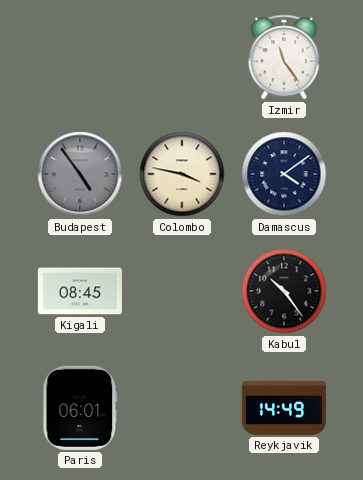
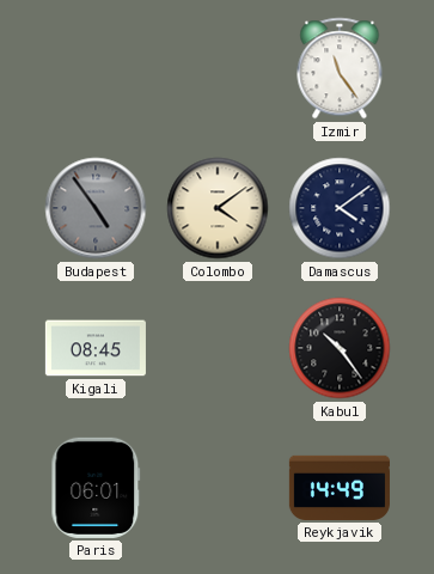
Colombo: 3:47 -> 4:09 (218, 208)
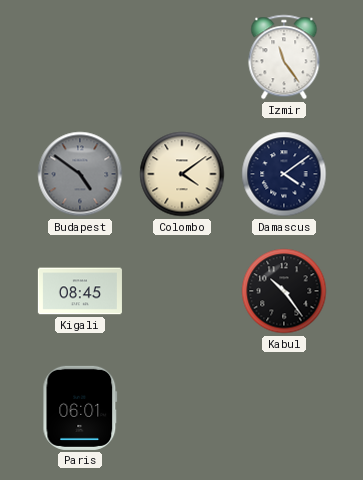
Budapest: 4:54 -> 4:51 (80, 174)
Reykjavik: 14:49 -> none (340, 488)
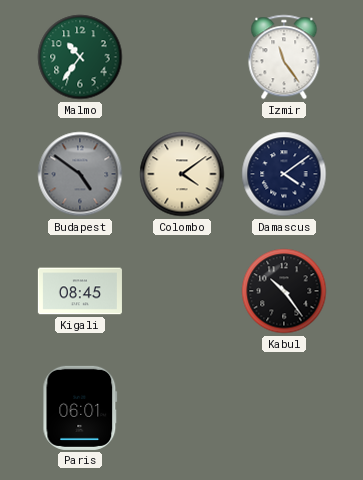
Malmo: none -> 10:36 (80, 57)
